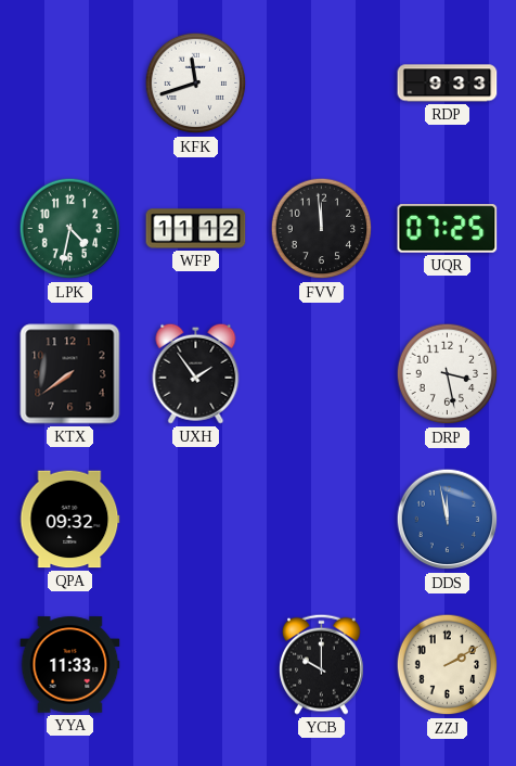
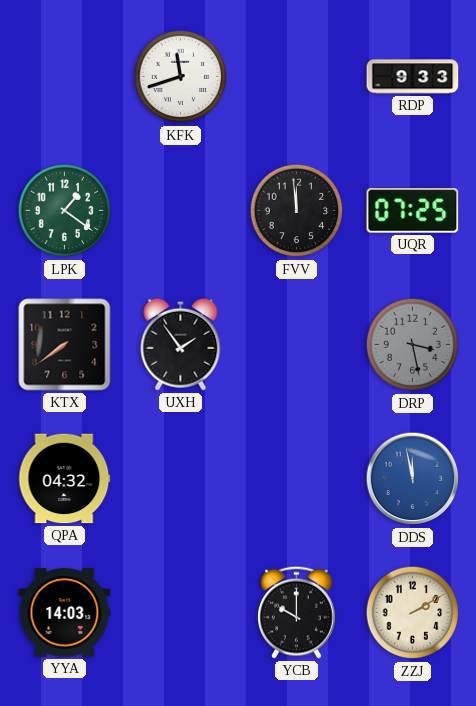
LPK: 4:32 -> 1:21 (65, 211)
WFP: 11:12 -> none (196, 229)
DRP dial: white -> grey (413, 345)
QPA: 09:32 -> 04:32 (65, 479)
YYA: 11:33 -> 14:03 (65, 613)
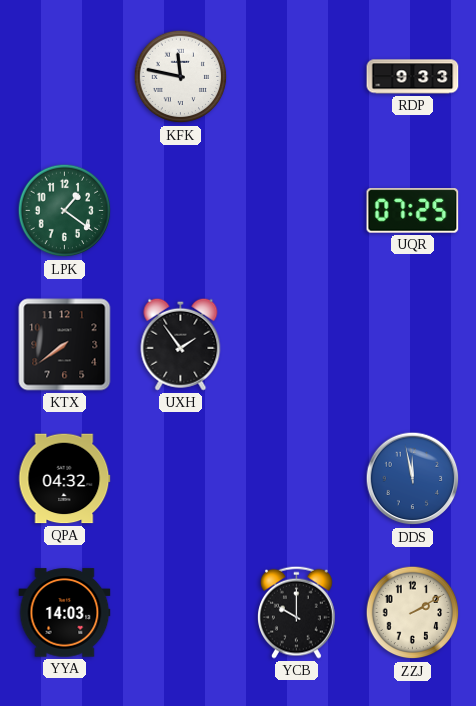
KFK: 11:42 -> 11:47 (181, 77)
FVV: 11:59 -> none (297, 211)
DRP: 3:28 -> none (413, 345)
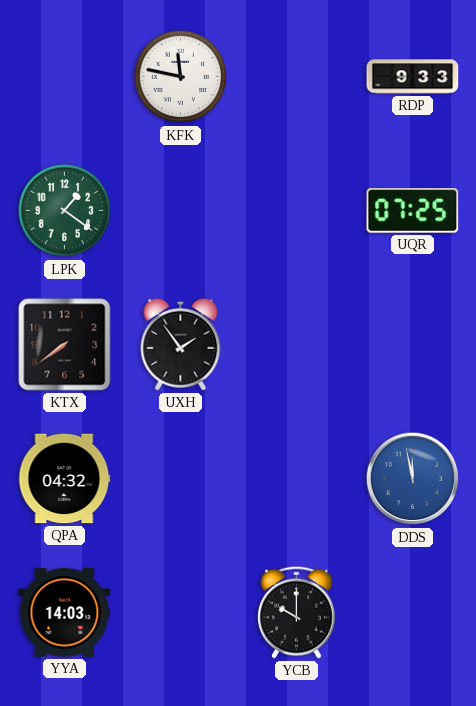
ZZJ: 2:10 -> none (413, 613)
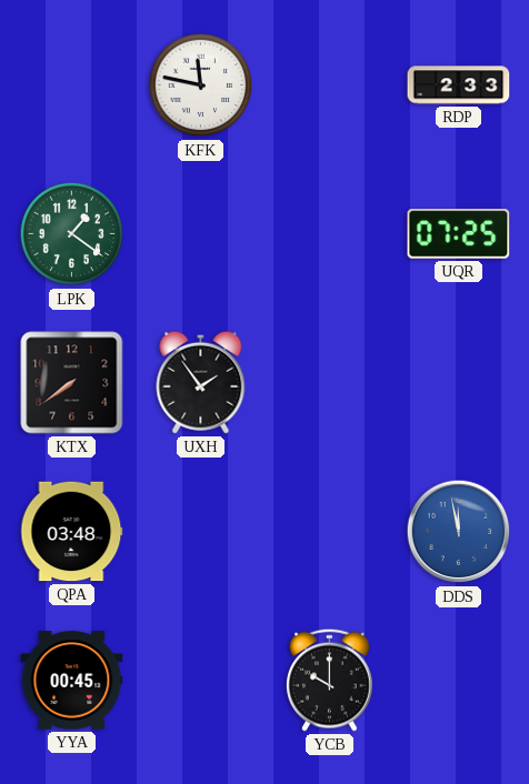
RDP: 9:33 -> 2:33 (459, 86)
QPA: 04:32 -> 03:48 (72, 532)
YYA: 14:03 -> 00:45 (72, 681)
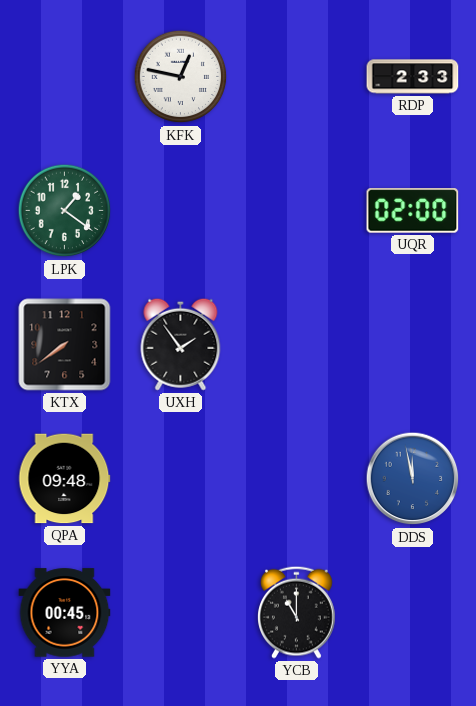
KFK: 11:47 -> 12:47 (181, 77)
UQR: 07:25 -> 02:00 (413, 211)
QPA: 03:48 -> 09:48 (65, 479)
YCB: 10:00 -> 11:00 (297, 612)
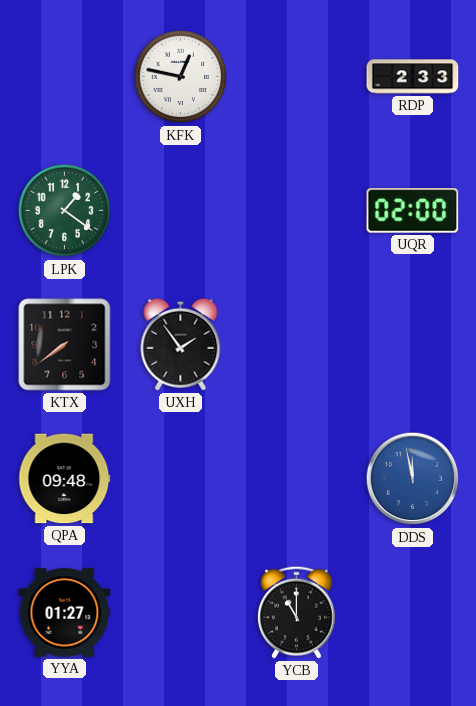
YYA: 00:45 -> 01:27 (65, 613)
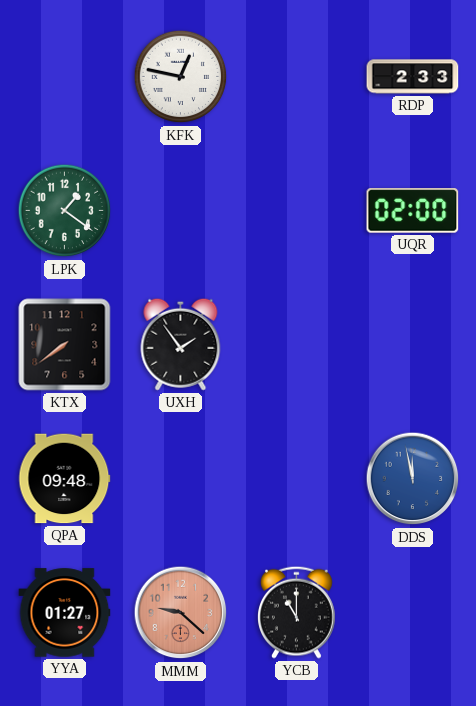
MMM: none -> 9:22 (181, 613)
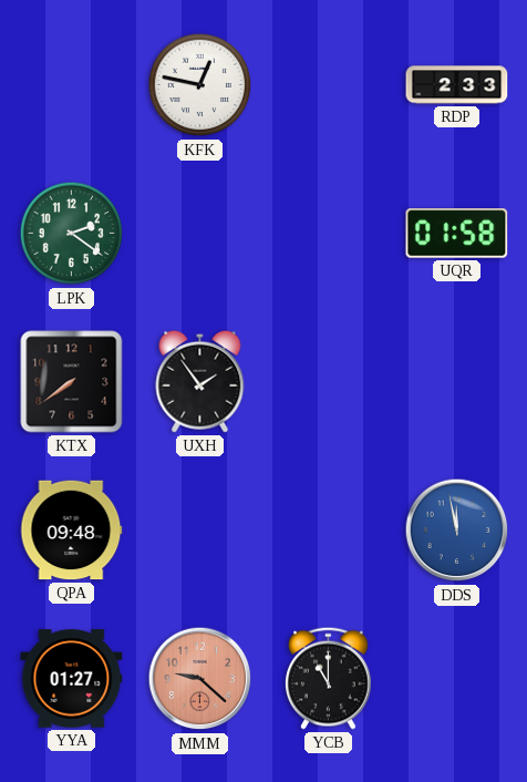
LPK: 1:21 -> 2:21 (72, 234)
UQR: 02:00 -> 01:58 (457, 234)
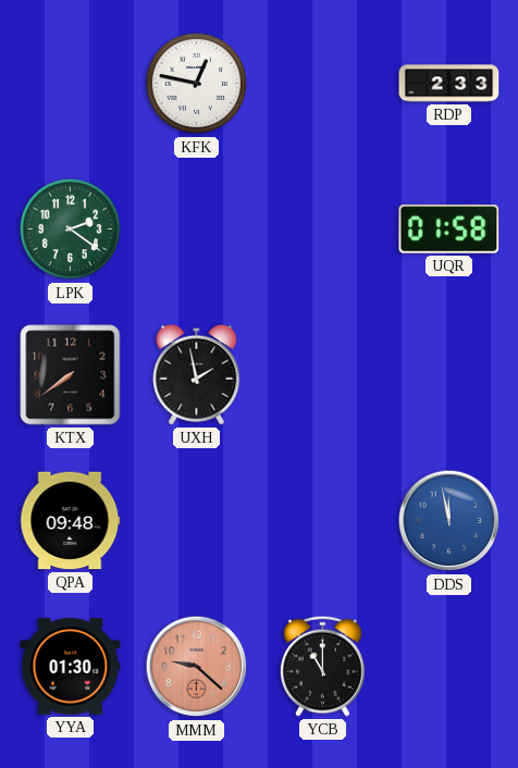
UXH: 1:54 -> 1:58 (197, 374)
YYA: 01:27 -> 01:30 (71, 667)
